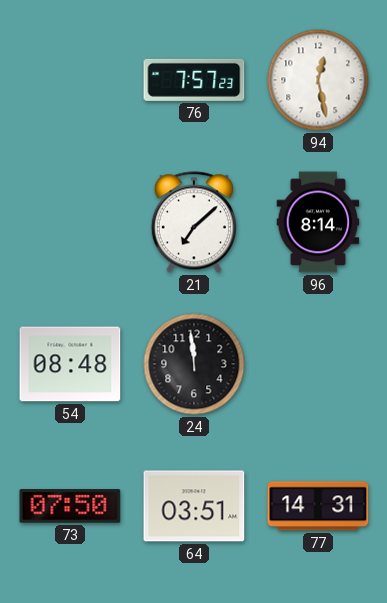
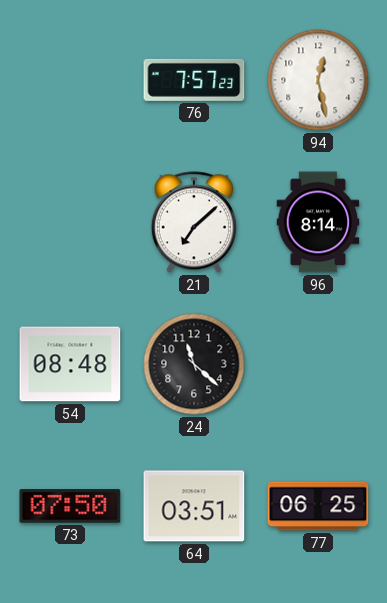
24: 11:59 -> 11:22 (194, 364)
77: 14:31 -> 06:25 (318, 506)
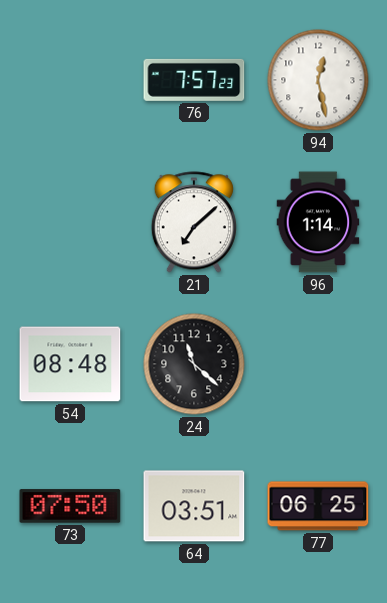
96: 8:14 -> 1:14 (318, 222)
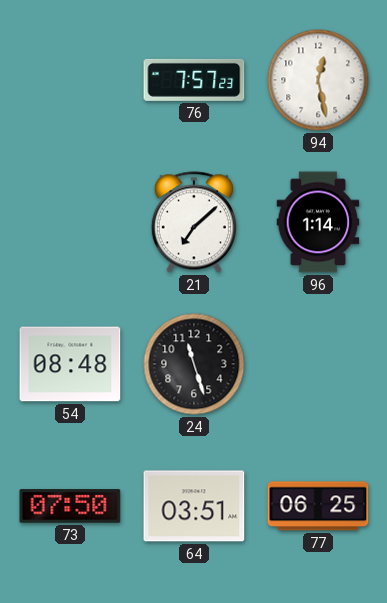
24: 11:22 -> 11:27 (194, 364)
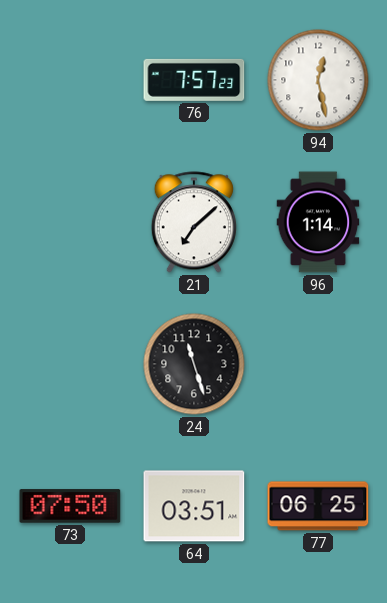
54: 08:48 -> none (70, 364)
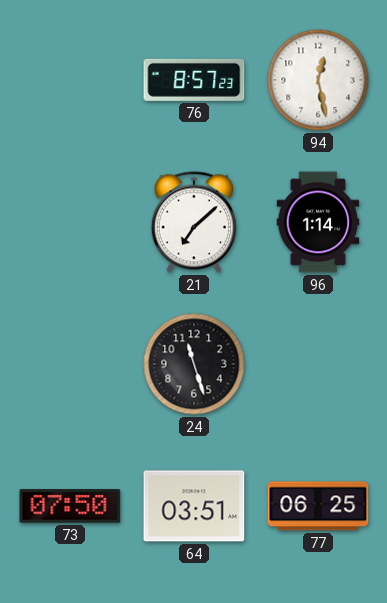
76: 7:57 -> 8:57 (194, 80)
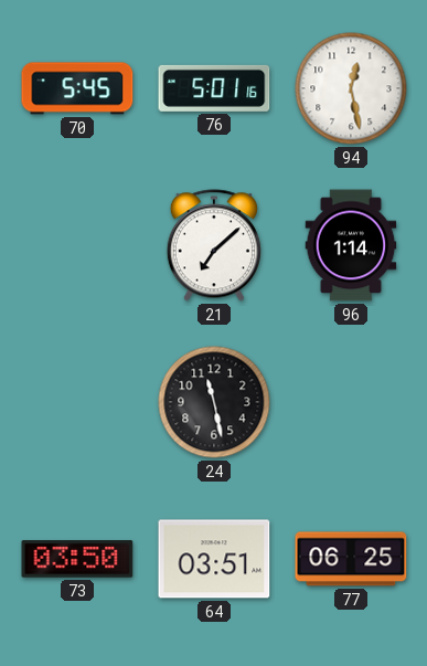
70: none -> 5:45 (77, 88)
76: 8:57 -> 5:01 (214, 88)
24: 11:27 -> 11:28 (214, 402)
73: 07:50 -> 03:50 (77, 559)
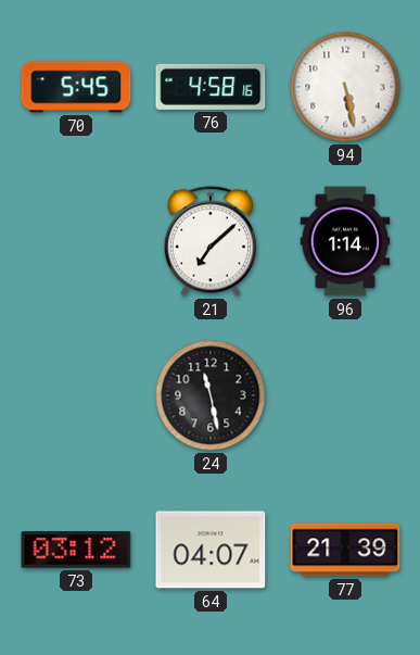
76: 5:01 -> 4:58 (211, 87)
94: 12:28 -> 5:28 (345, 87)
73: 03:50 -> 03:12 (76, 550)
64: 03:51 -> 04:07 (211, 550)
77: 06:25 -> 21:39 (345, 550)
